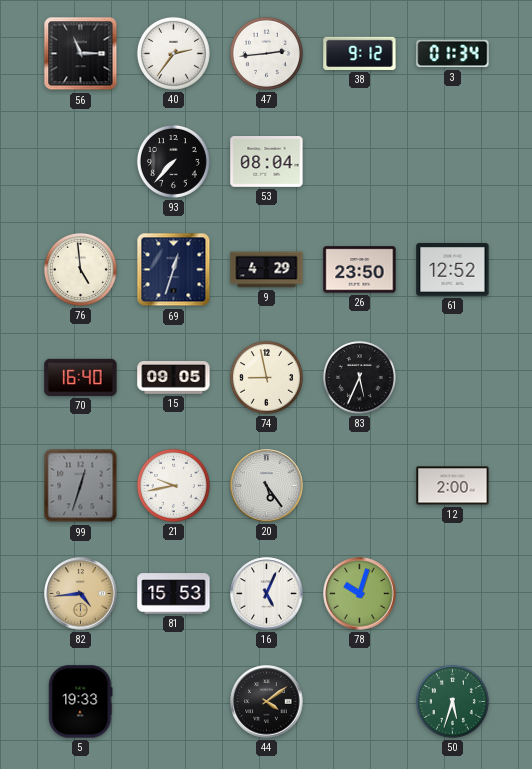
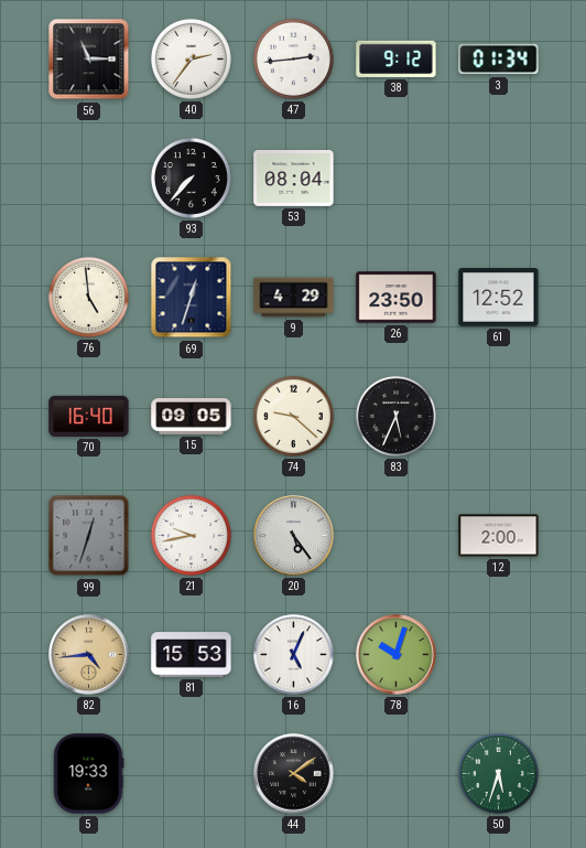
74: 8:58 -> 9:22 (293, 416)
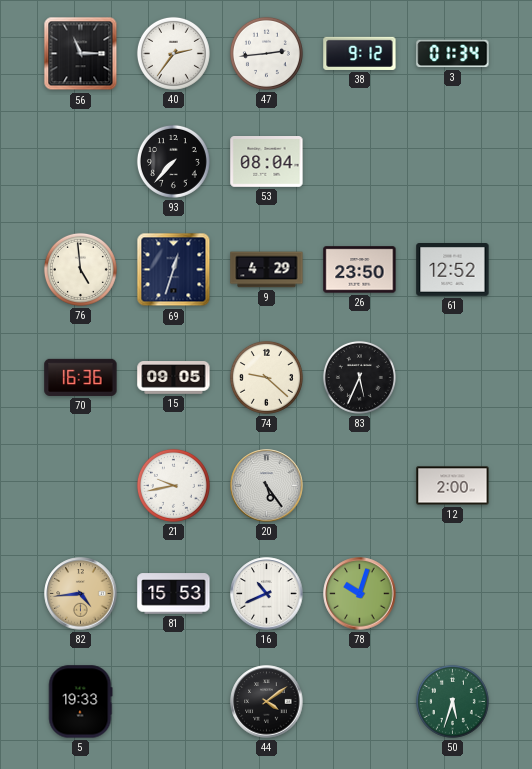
70: 16:40 -> 16:36 (81, 377)
99: 12:33 -> none (89, 536)
16: 5:04 -> 10:41 (267, 594)
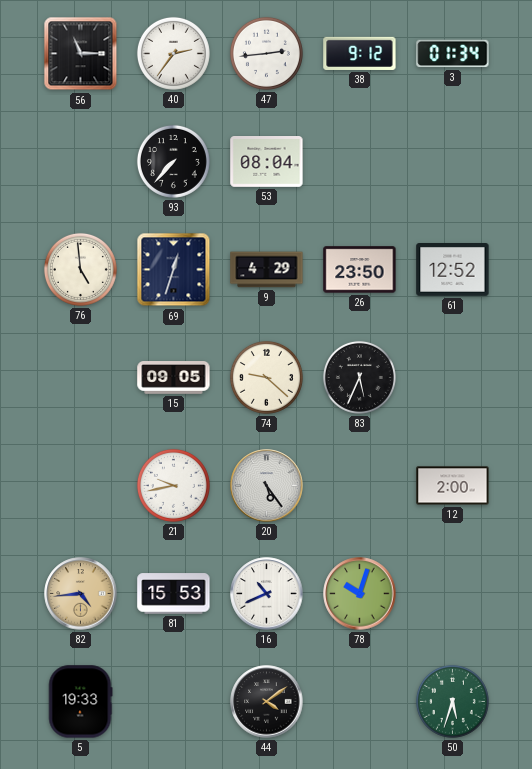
70: 16:36 -> none (81, 377)
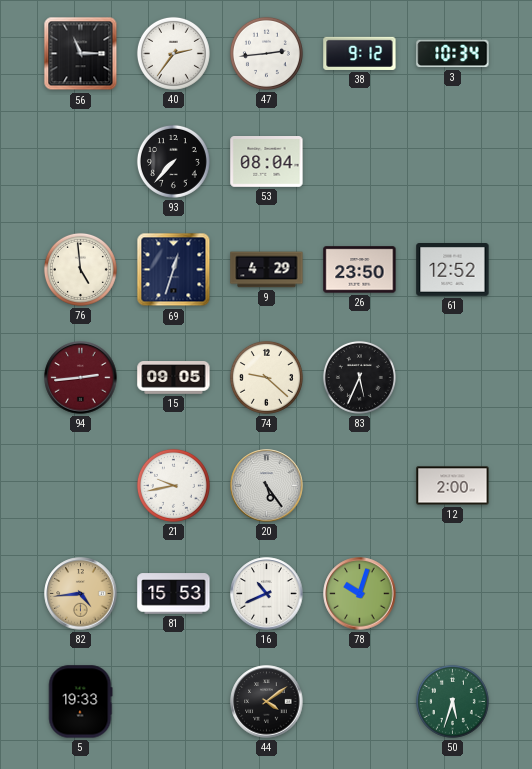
3: 01:34 -> 10:34 (453, 54)
94: none -> 2:44 (81, 378)
